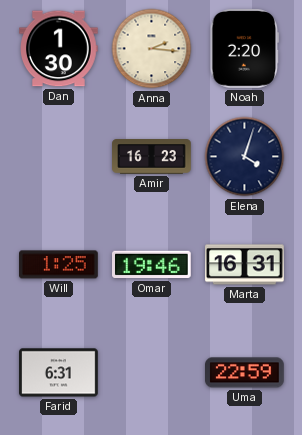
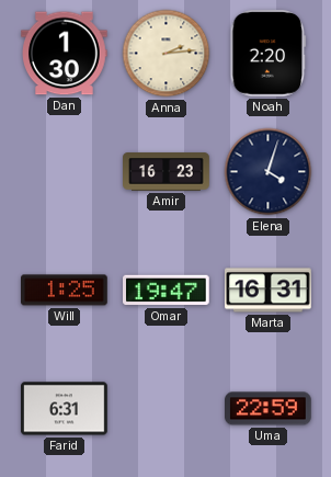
Anna: 2:16 -> 2:14 (167, 54)
Omar: 19:46 -> 19:47 (167, 291)
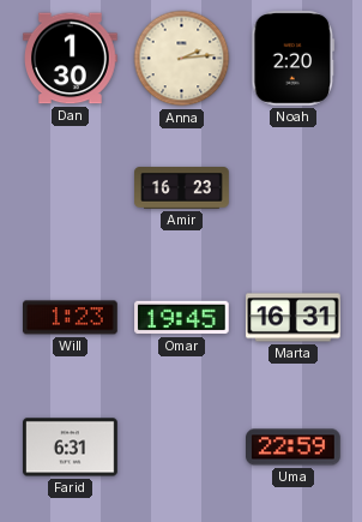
Elena: 4:03 -> none (269, 172)
Will: 1:25 -> 1:23 (71, 318)
Omar: 19:47 -> 19:45 (182, 318)
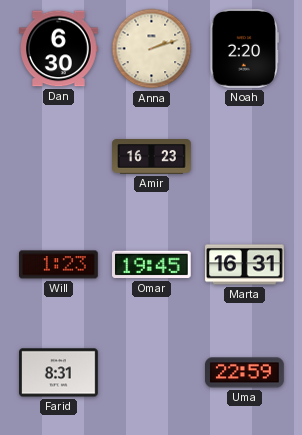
Dan: 1:30 -> 6:30 (59, 49)
Anna: 2:14 -> 2:12 (152, 49)
Farid: 6:31 -> 8:31 (59, 373)
